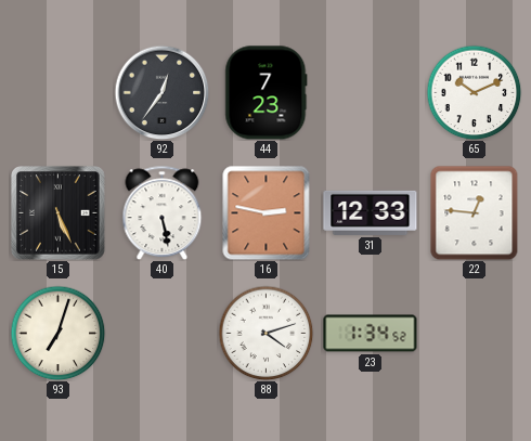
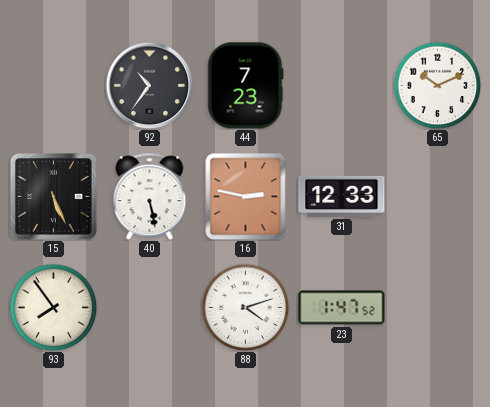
92: 12:36 -> 10:36 (149, 85)
22: 12:46 -> none (475, 212)
93: 7:03 -> 7:54 (53, 307)
23: 1:34 -> 1:47 (342, 308)
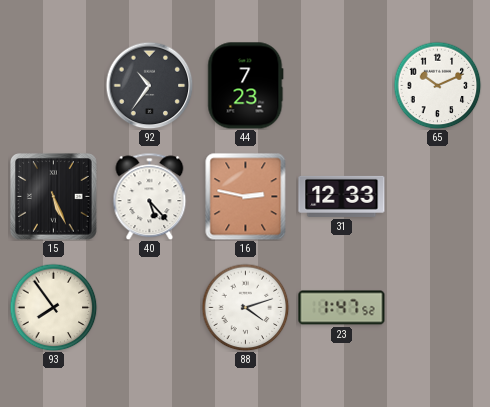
40: 5:28 -> 5:23 (150, 196)
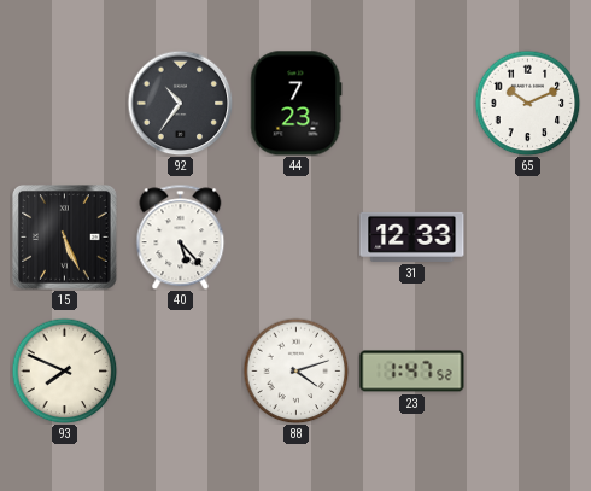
16: 2:47 -> none (246, 196)
93: 7:54 -> 7:49 (64, 370)
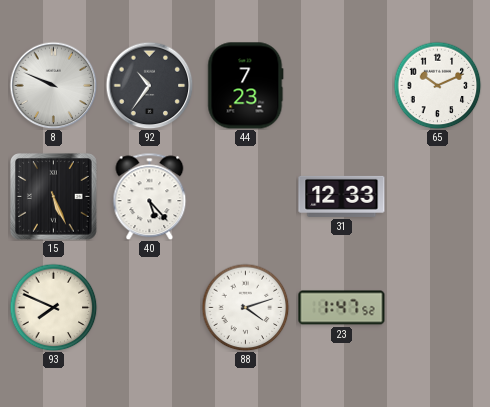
8: none -> 9:49 (53, 85)
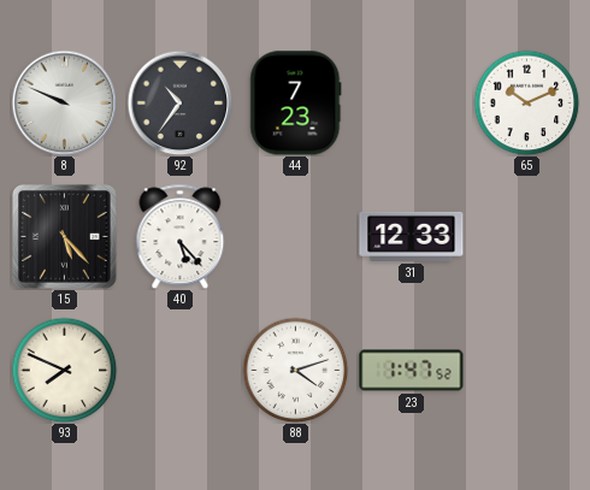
15: 5:26 -> 5:23 (65, 237)
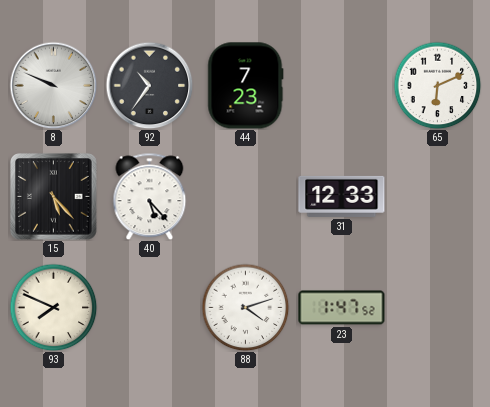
65: 10:11 -> 6:11 (437, 85)
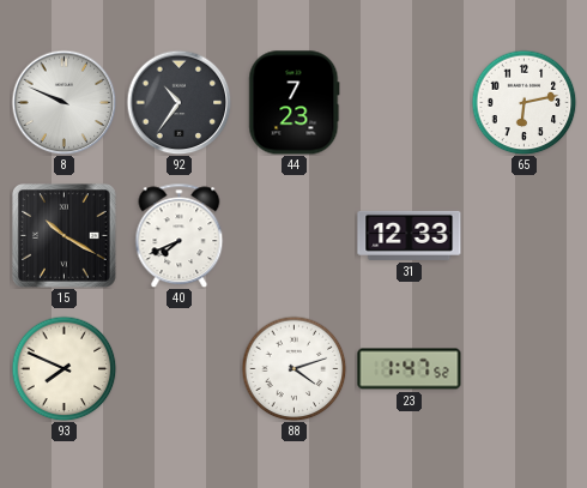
65: 6:11 -> 6:13 (524, 102)
15: 5:23 -> 10:20 (65, 236)
40: 5:23 -> 7:41 (180, 235)
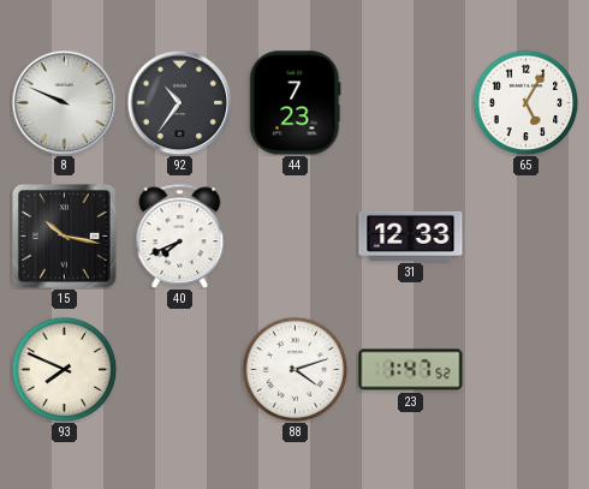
65: 6:13 -> 5:05 (525, 102)
15: 10:20 -> 10:17 (65, 237)
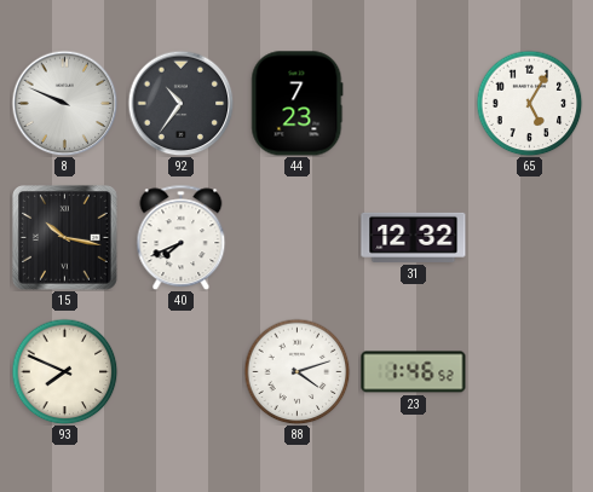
31: 12:33 -> 12:32 (414, 237)
23: 1:47 -> 1:46 (414, 372)
